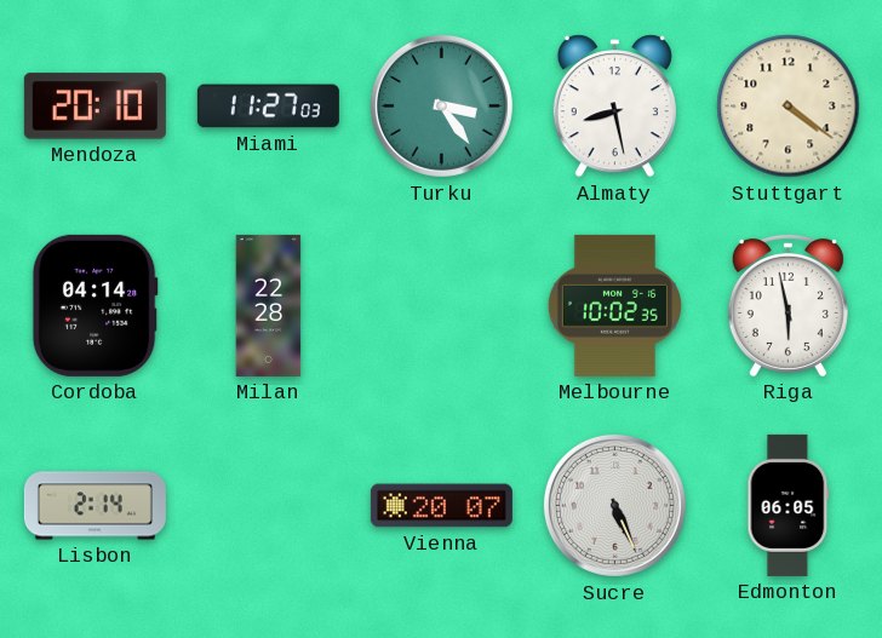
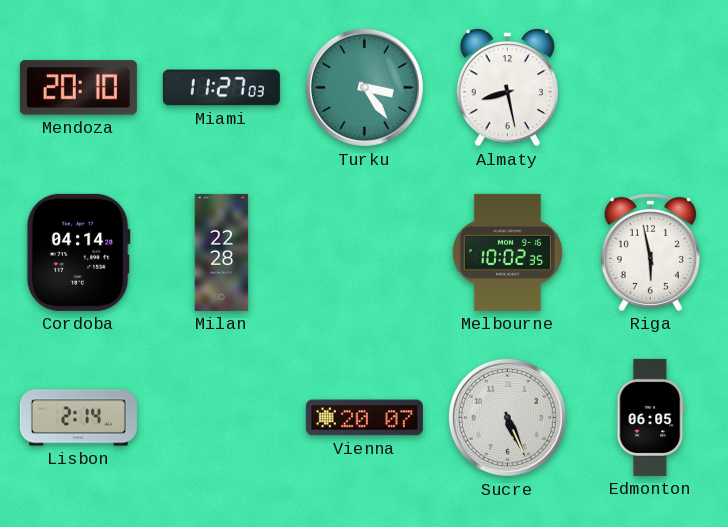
Stuttgart: 4:21 -> none (789, 107)
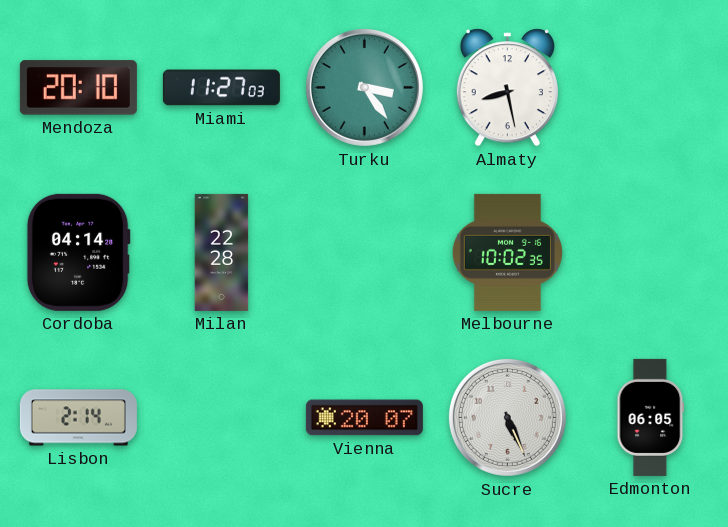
Riga: 5:58 -> none (650, 252)
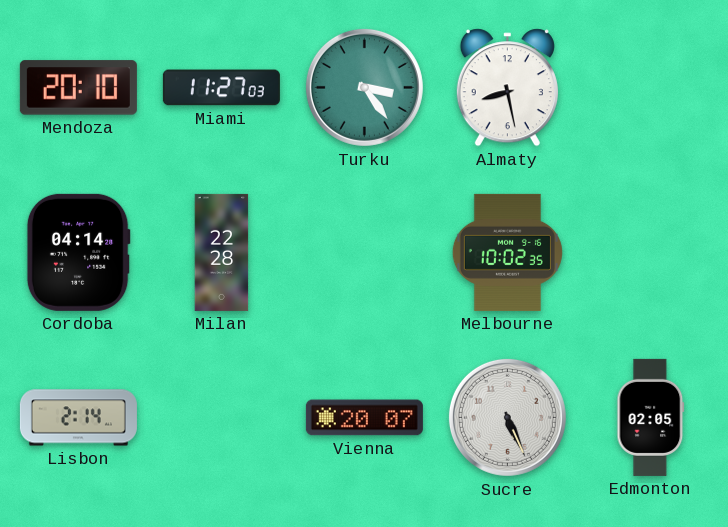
Edmonton: 06:05 -> 02:05 (651, 417)
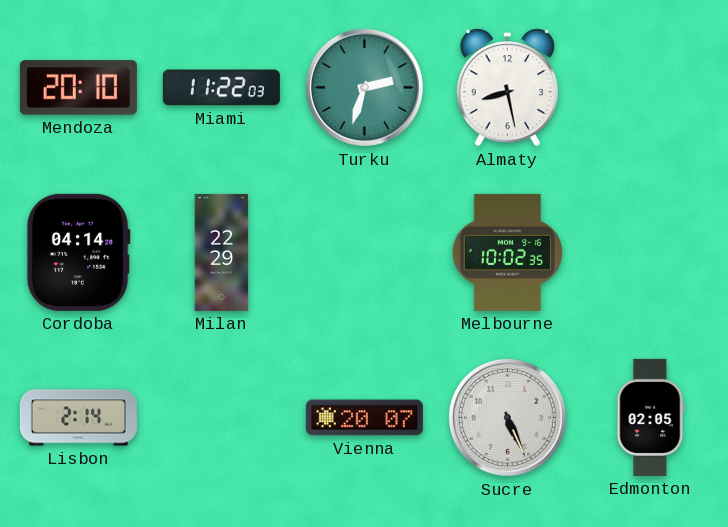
Miami: 11:27 -> 11:22 (221, 88)
Turku: 3:24 -> 2:33 (364, 87)
Milan: 22:28 -> 22:29 (222, 252)
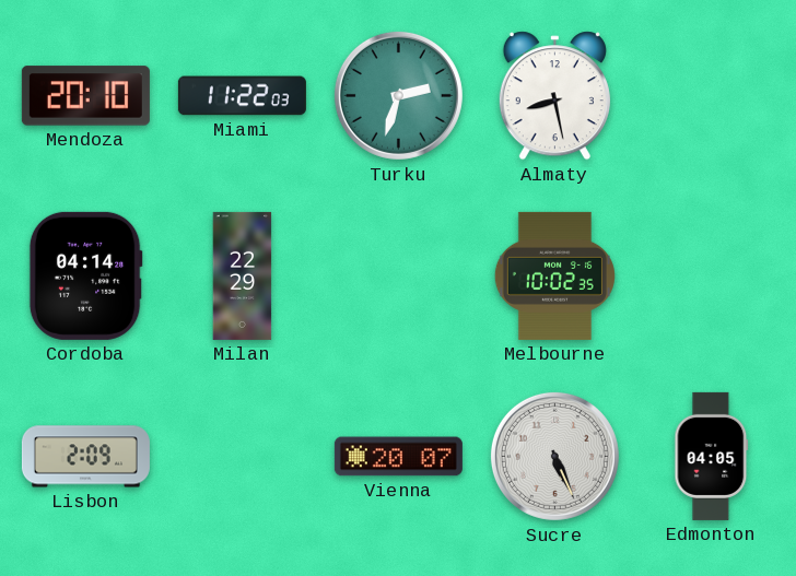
Lisbon: 2:14 -> 2:09 (85, 457)
Edmonton: 02:05 -> 04:05 (712, 456)
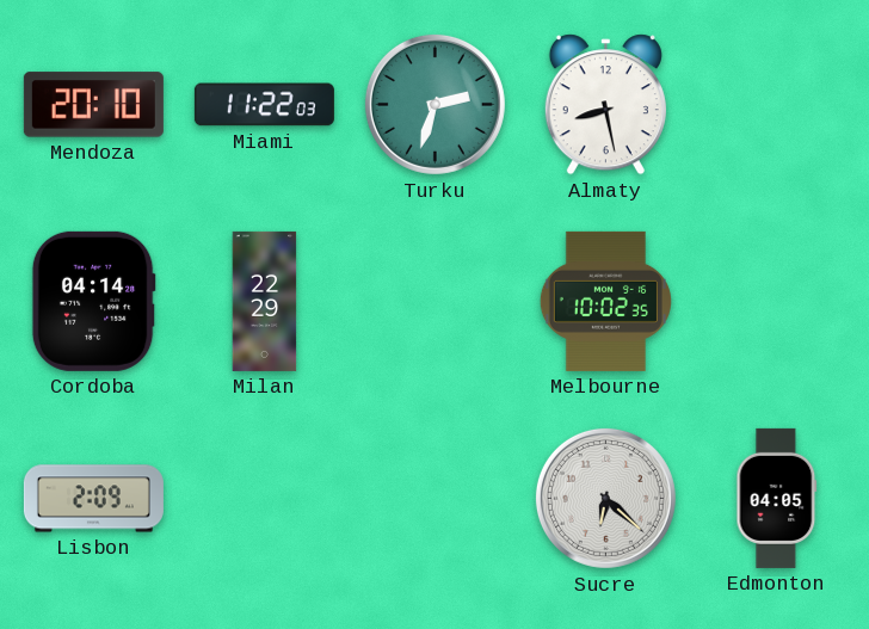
Vienna: 20:07 -> none (398, 457)
Sucre: 5:26 -> 6:22 (605, 498)
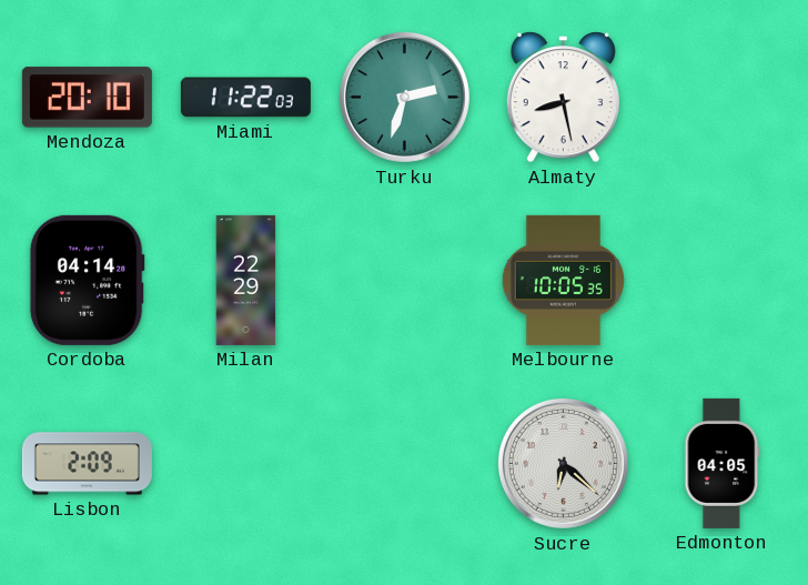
Melbourne: 10:02 -> 10:05 (563, 280)
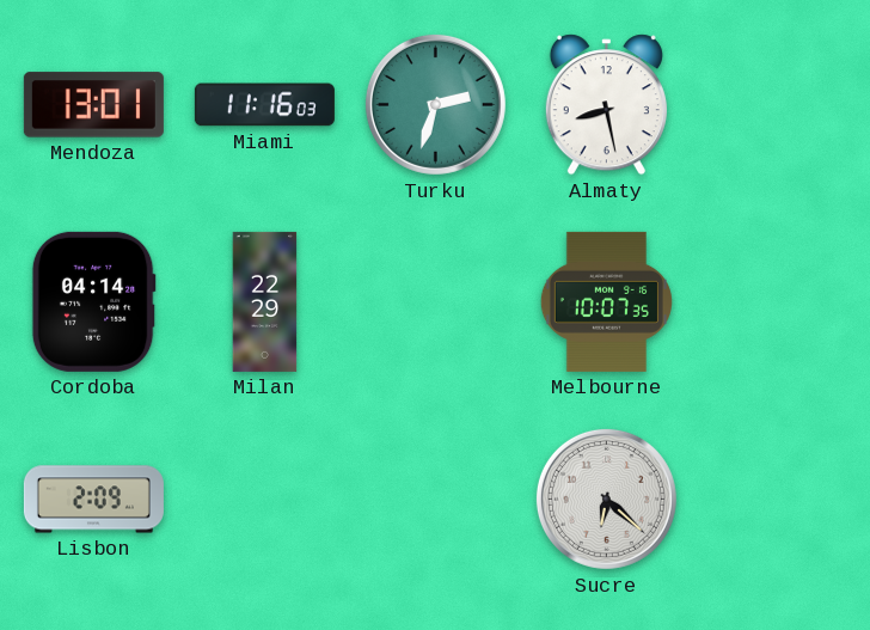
Mendoza: 20:10 -> 13:01 (93, 105)
Miami: 11:22 -> 11:16 (264, 105)
Melbourne: 10:05 -> 10:07 (606, 301)
Edmonton: 04:05 -> none (723, 463)
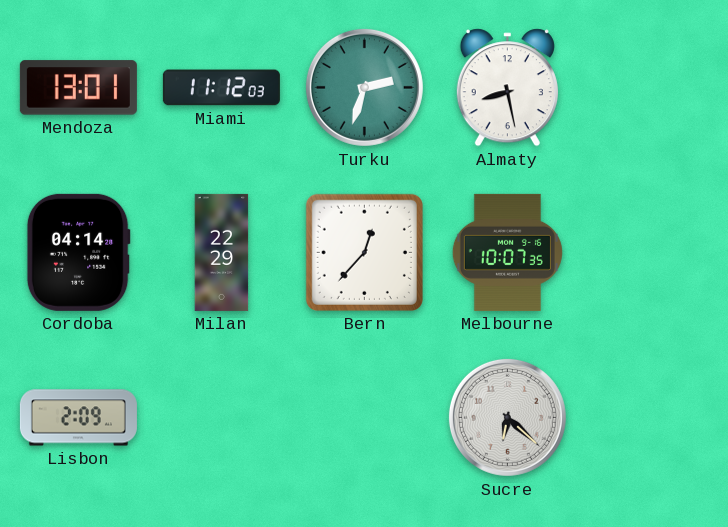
Miami: 11:16 -> 11:12 (221, 88)
Bern: none -> 12:37 (364, 252)
